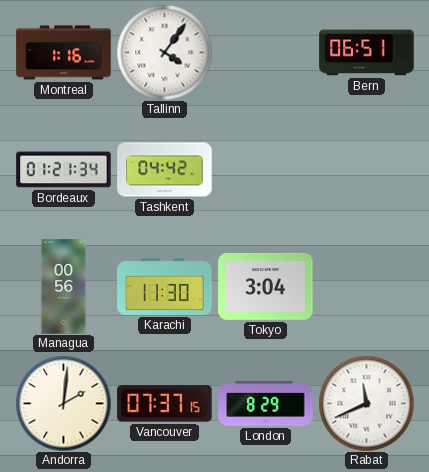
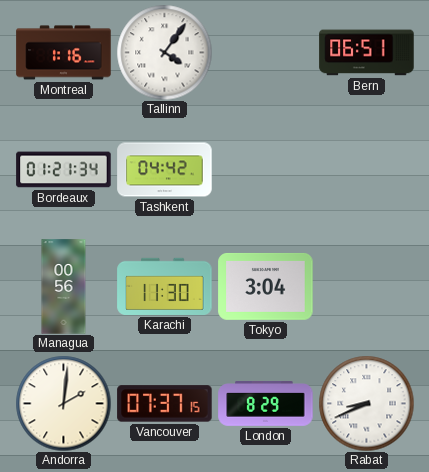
Rabat: 11:41 -> 8:41 (366, 403)
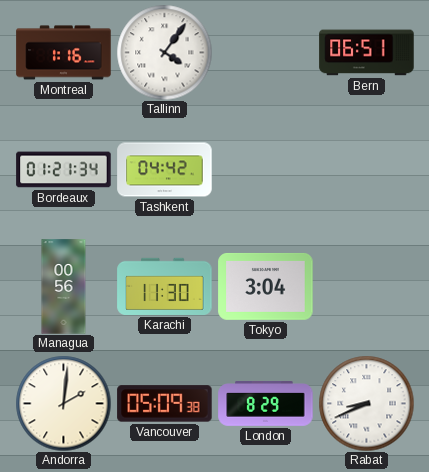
Vancouver: 07:37 -> 05:09 (165, 404)
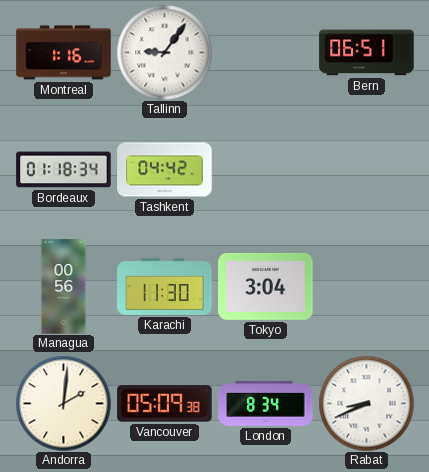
Tallinn: 4:06 -> 9:06 (164, 52)
Bordeaux: 01:21 -> 01:18 (64, 170)
London: 8:29 -> 8:34 (266, 404)
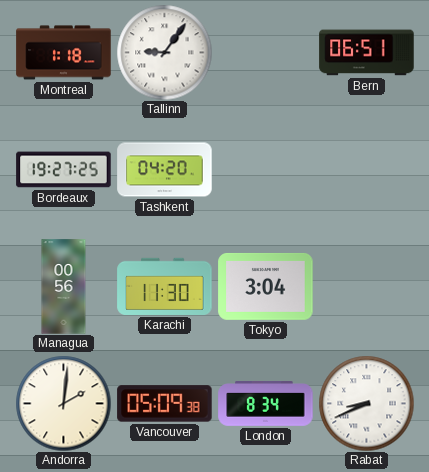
Montreal: 1:16 -> 1:18 (64, 53)
Bordeaux: 01:18 -> 19:27 (64, 170)
Tashkent: 04:42 -> 04:20 (165, 170)
